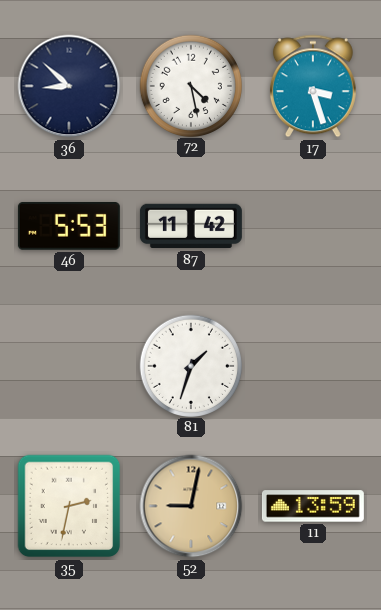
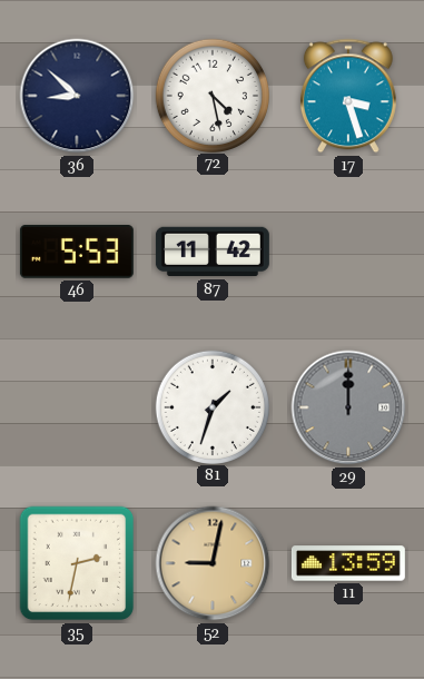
29: none -> 12:00 (348, 407)
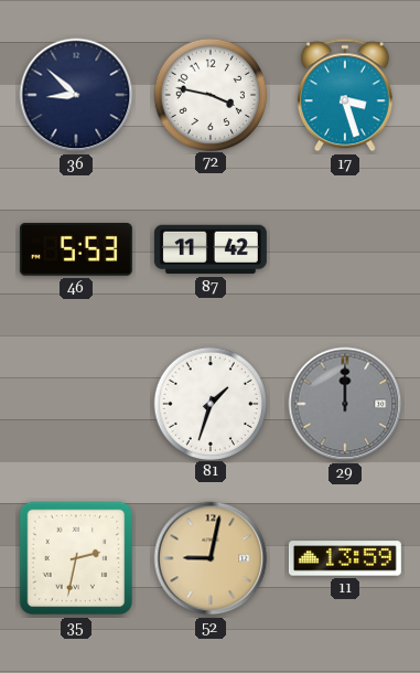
72: 4:28 -> 3:47 (209, 94)
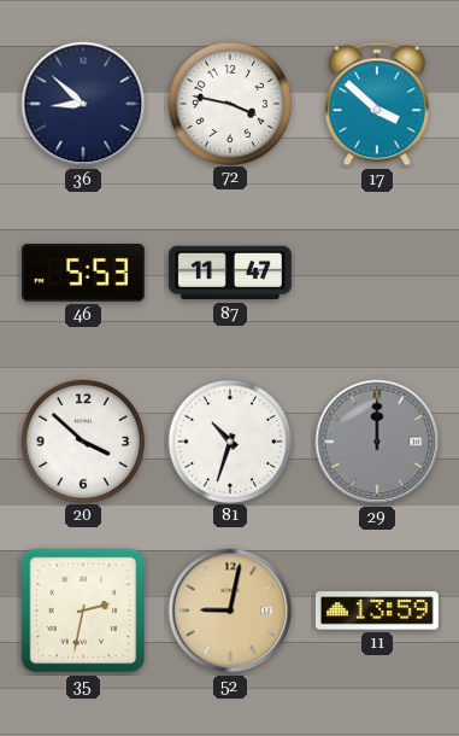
17: 3:27 -> 3:52 (377, 104)
87: 11:42 -> 11:47 (230, 273)
20: none -> 3:52 (82, 440)
81: 1:33 -> 10:33 (229, 440)
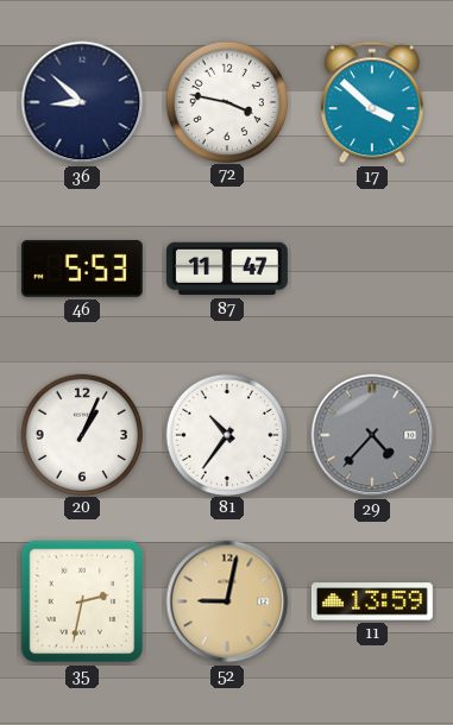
20: 3:52 -> 1:04 (81, 434)
81: 10:33 -> 10:36 (226, 434)
29: 12:00 -> 4:37 (372, 435)
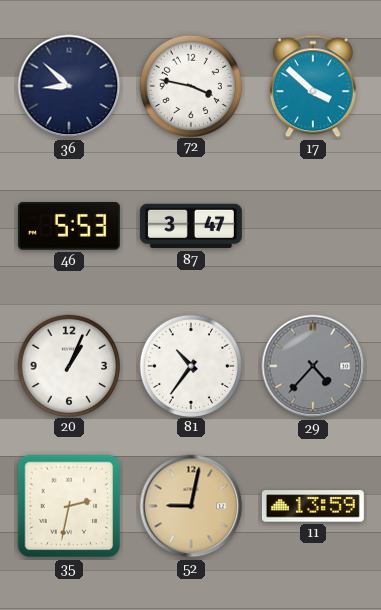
87: 11:47 -> 3:47 (191, 226)
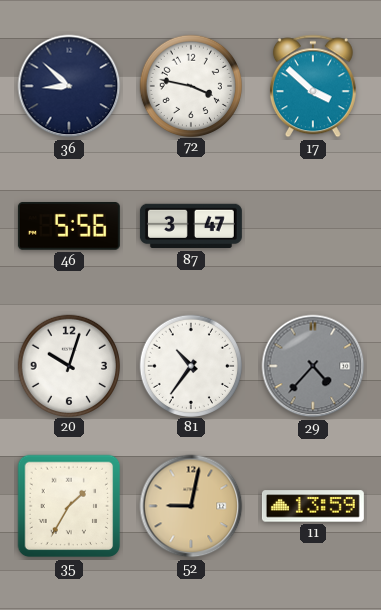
46: 5:53 -> 5:56 (69, 227)
20: 1:04 -> 10:03 (68, 365)
35: 2:32 -> 1:35 (69, 506)
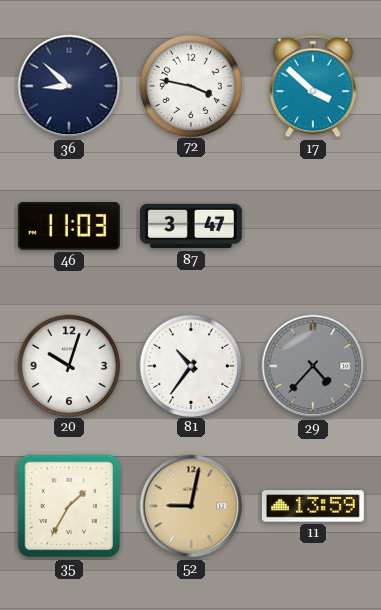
46: 5:56 -> 11:03 (69, 227)
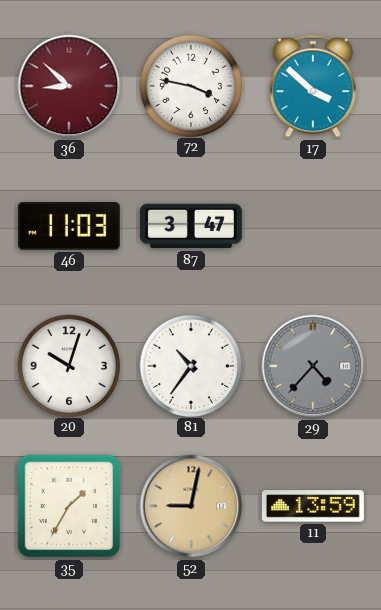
36 dial: navy -> burgundy (69, 86)
